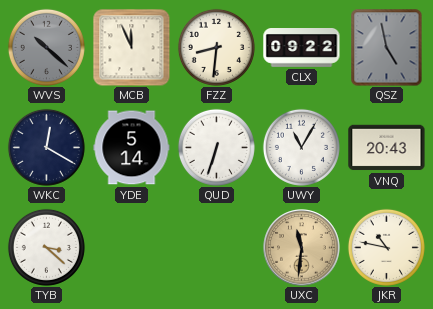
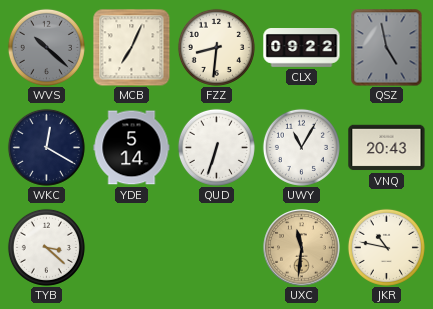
MCB: 11:56 -> 7:04 (131, 47)
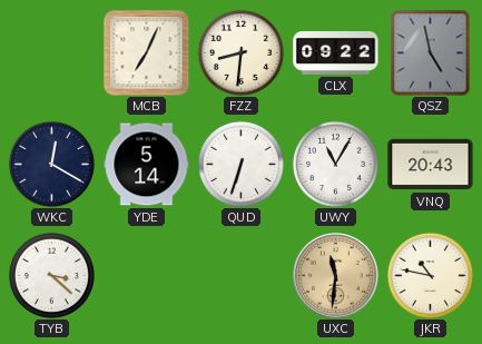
WVS: 10:22 -> none (46, 47)
